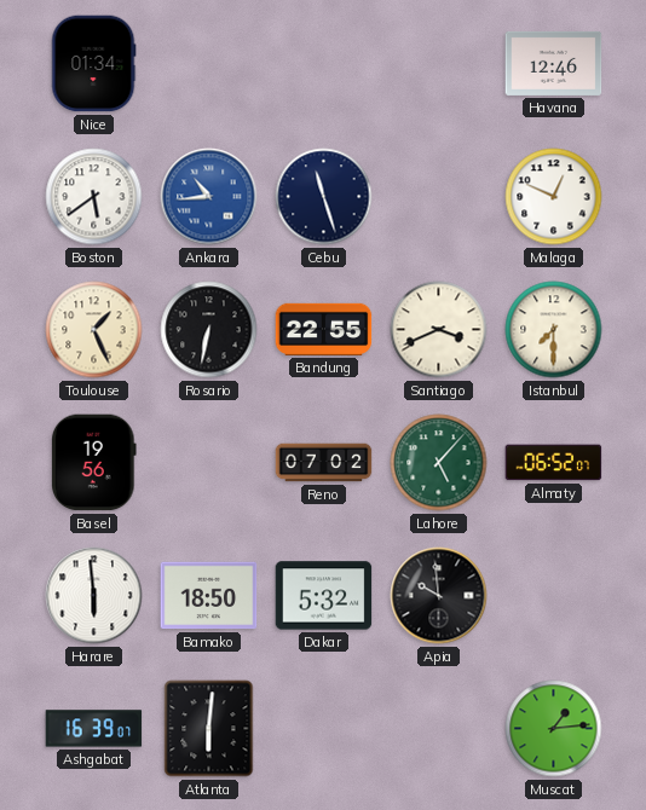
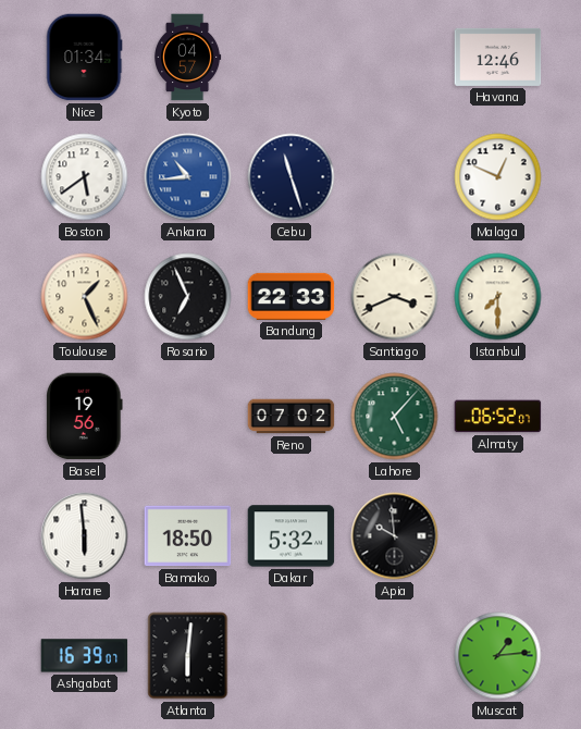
Kyoto: none -> 04:57 (188, 58)
Rosario: 6:32 -> 6:56 (188, 297)
Bandung: 22:55 -> 22:33 (292, 296)
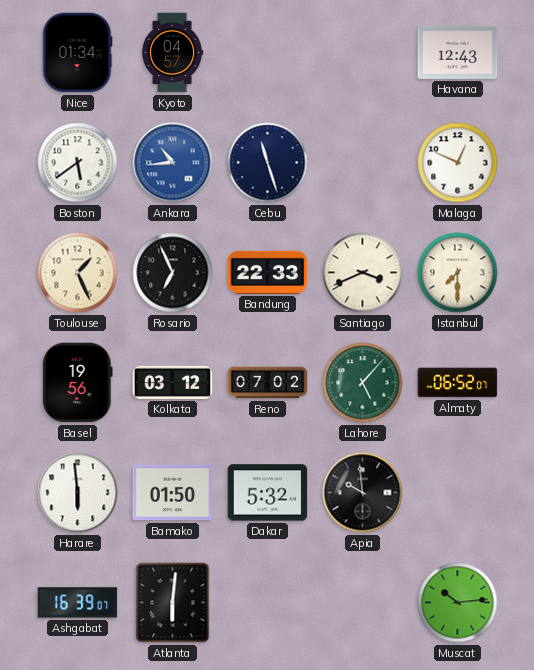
Havana: 12:46 -> 12:43 (458, 52)
Kolkata: none -> 03:12 (173, 382)
Bamako: 18:50 -> 01:50 (173, 493)
Muscat: 1:14 -> 10:14 (458, 603)
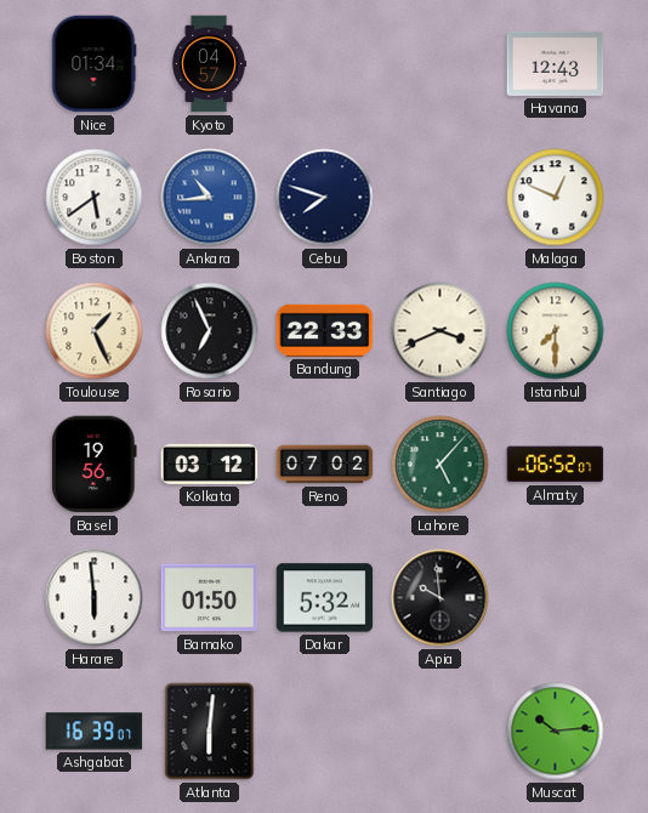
Cebu: 11:27 -> 7:48 (325, 198)
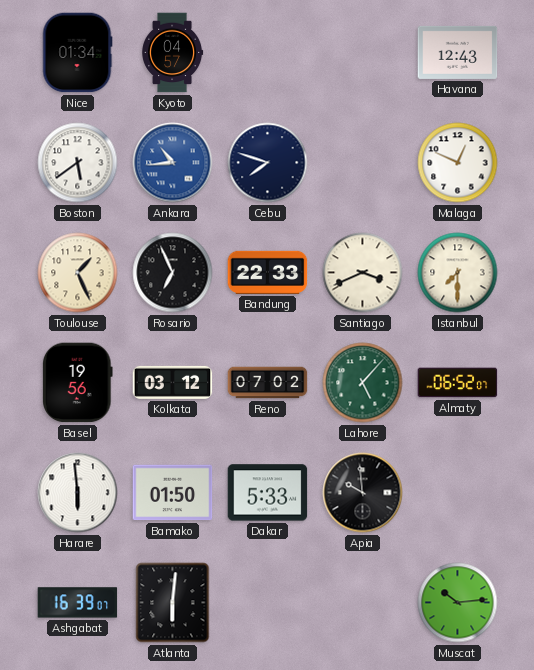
Dakar: 5:32 -> 5:33 (268, 493)
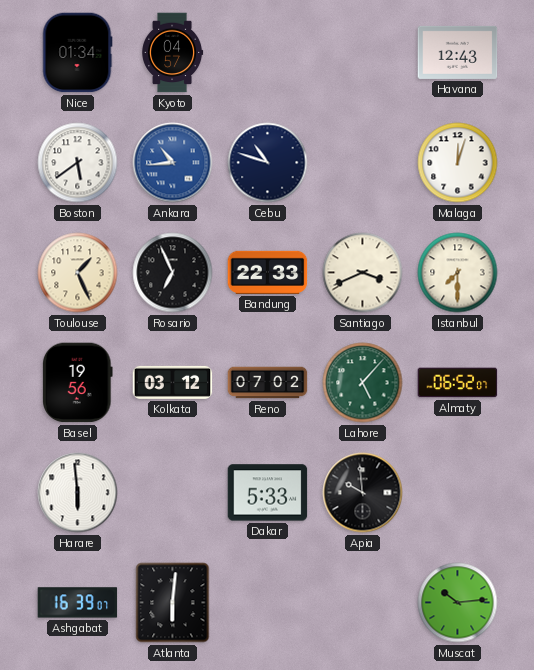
Cebu: 7:48 -> 10:48 (268, 163)
Malaga: 12:49 -> 12:03 (458, 163)
Bamako: 01:50 -> none (173, 493)
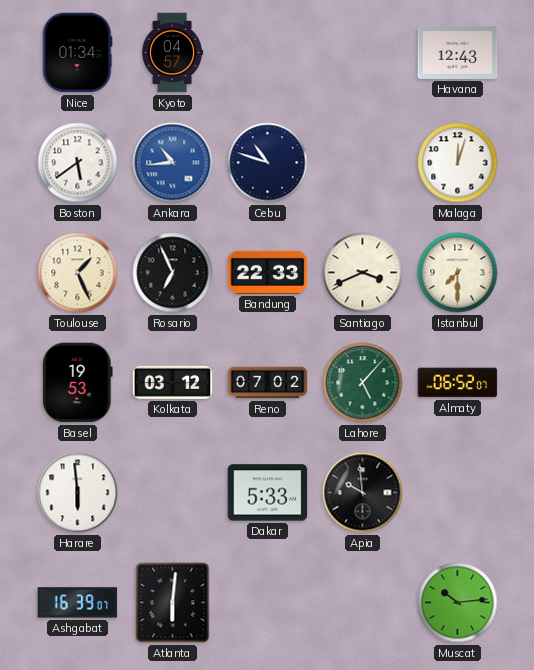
Basel: 19:56 -> 19:53 (78, 383)
